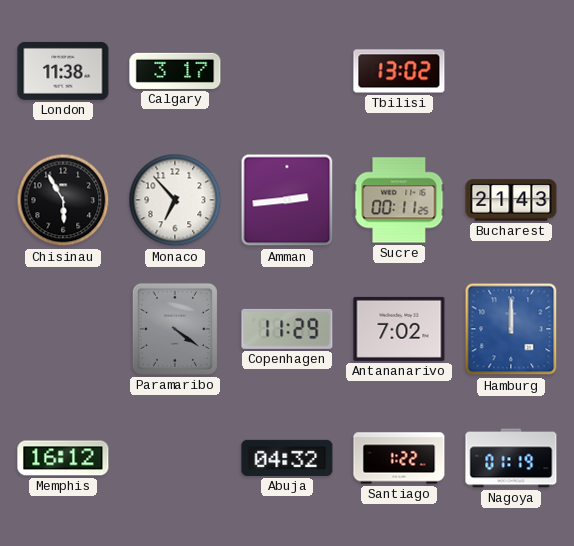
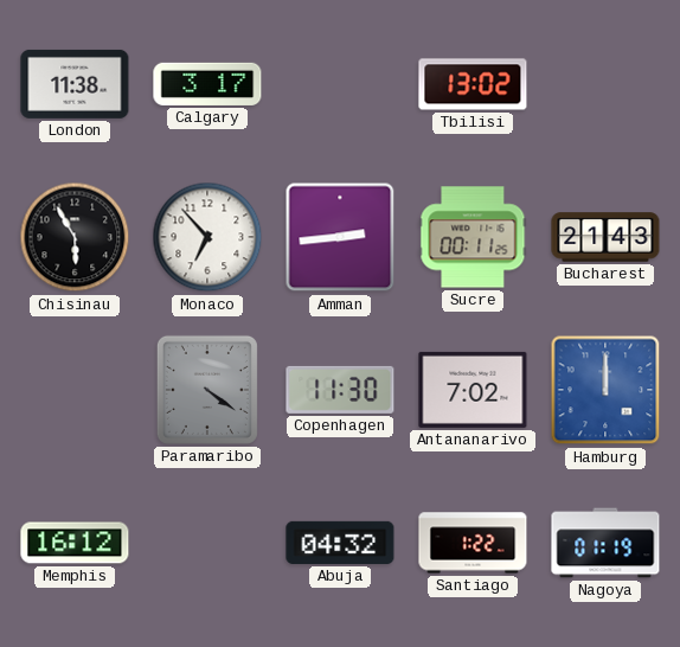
Copenhagen: 11:29 -> 11:30 (340, 390)
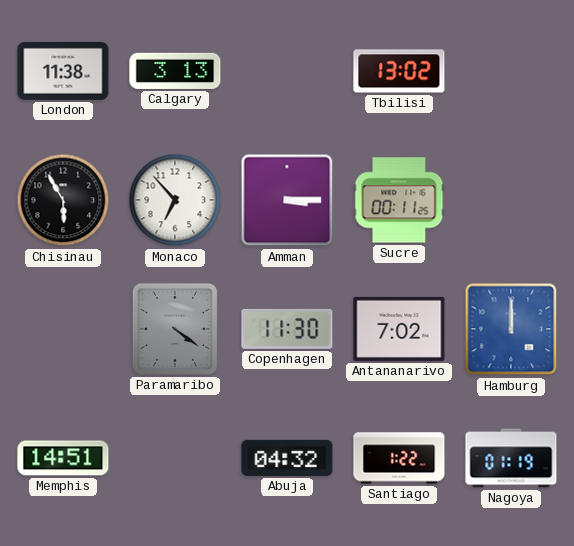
Calgary: 3:17 -> 3:13 (175, 71)
Amman: 2:44 -> 3:15 (287, 200)
Bucharest: 21:43 -> none (605, 237)
Memphis: 16:12 -> 14:51 (63, 458)
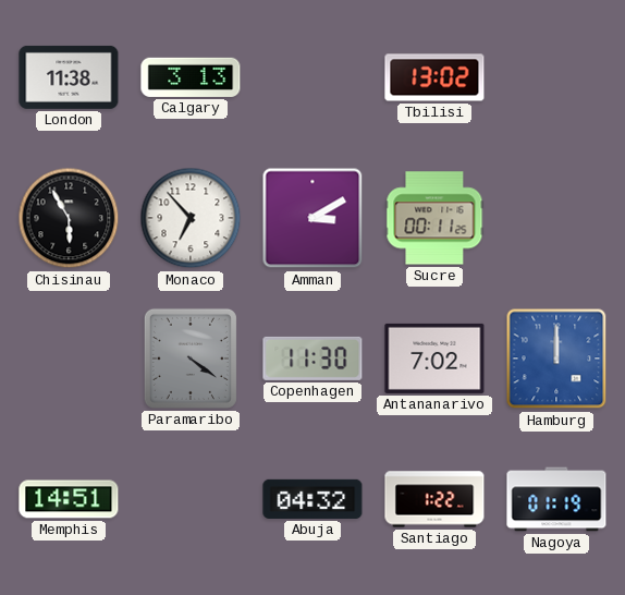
Amman: 3:15 -> 3:10 (312, 218)
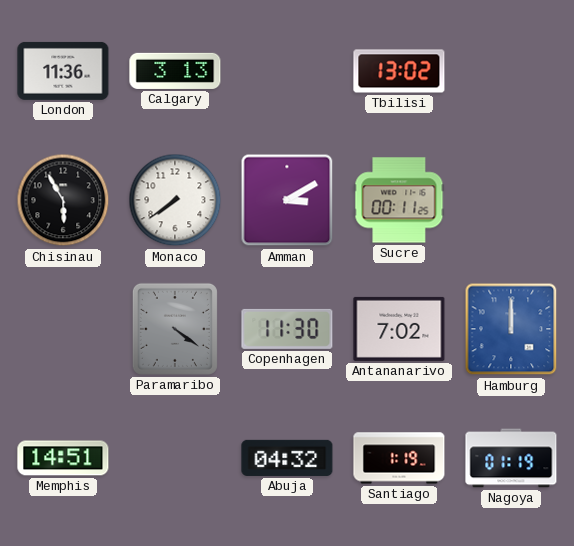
London: 11:38 -> 11:36 (63, 71)
Monaco: 6:53 -> 7:39 (175, 200)
Santiago: 1:22 -> 1:19 (399, 458)
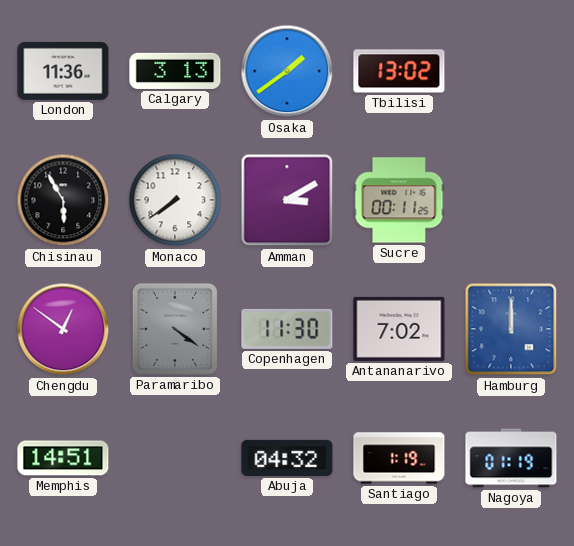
Osaka: none -> 1:39 (287, 71)
Chengdu: none -> 12:51 (63, 329)
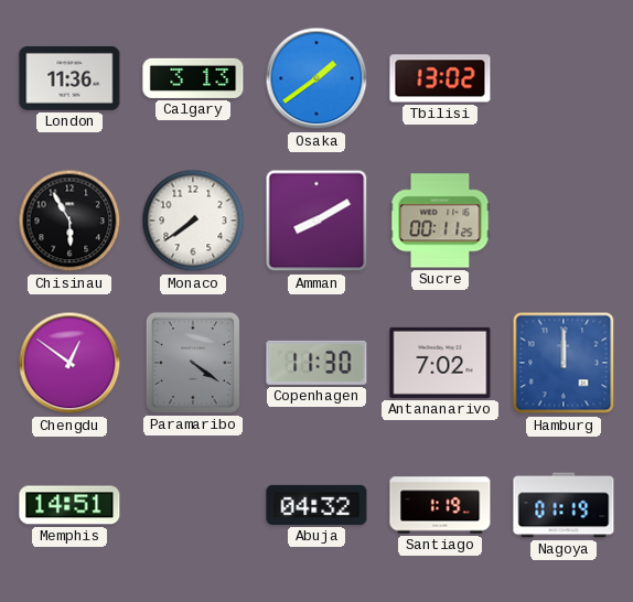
Amman: 3:10 -> 8:10 (316, 221)
